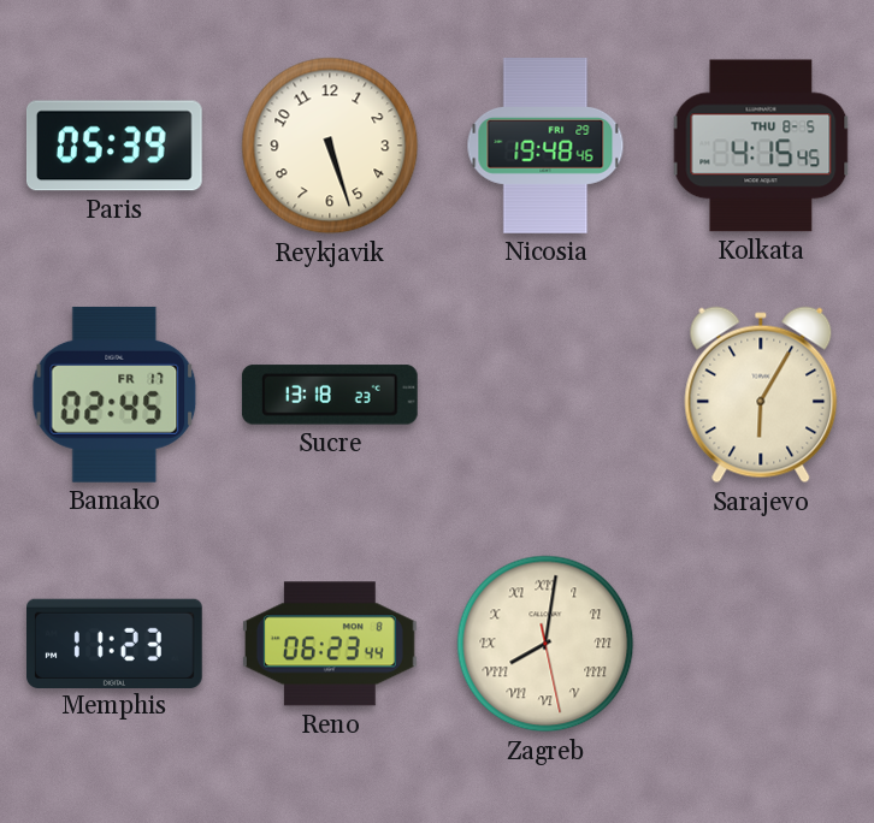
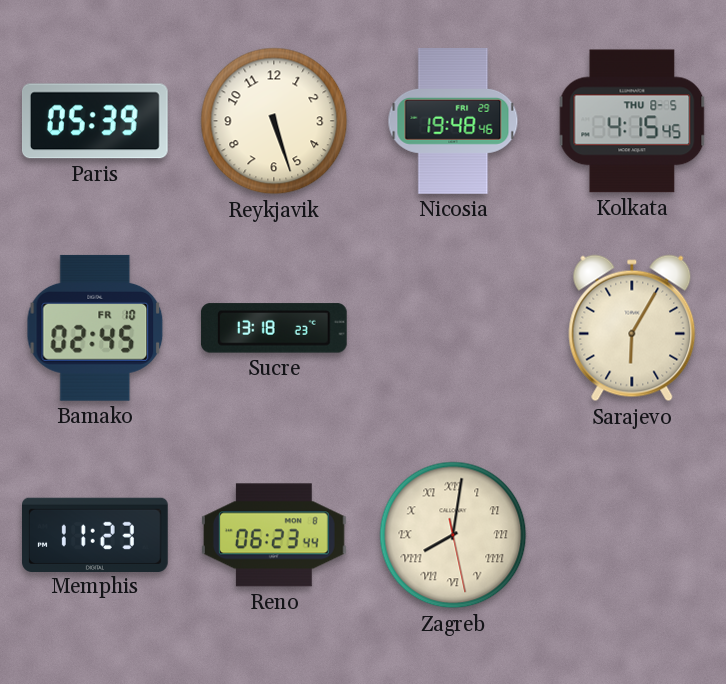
Bamako date: FR 17 -> FR 10 (95, 328)
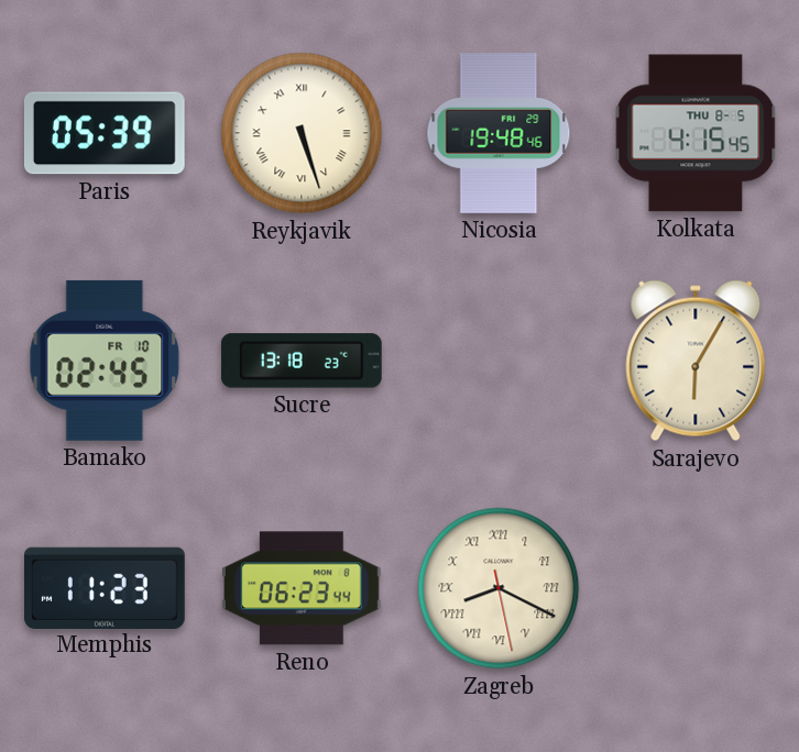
Reykjavik numerals: Arabic -> Roman (302, 133)
Zagreb: 8:01 -> 8:19 (499, 588)
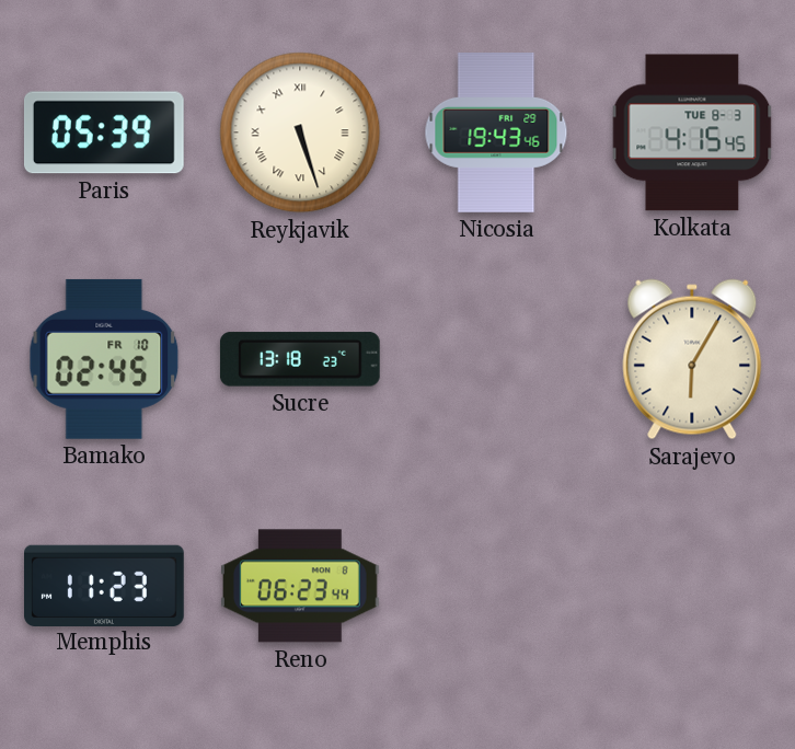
Nicosia: 19:48 -> 19:43 (496, 134)
Kolkata date: THU 8-5 -> TUE 8-3 (692, 132)
Zagreb: 8:19 -> none (499, 588)
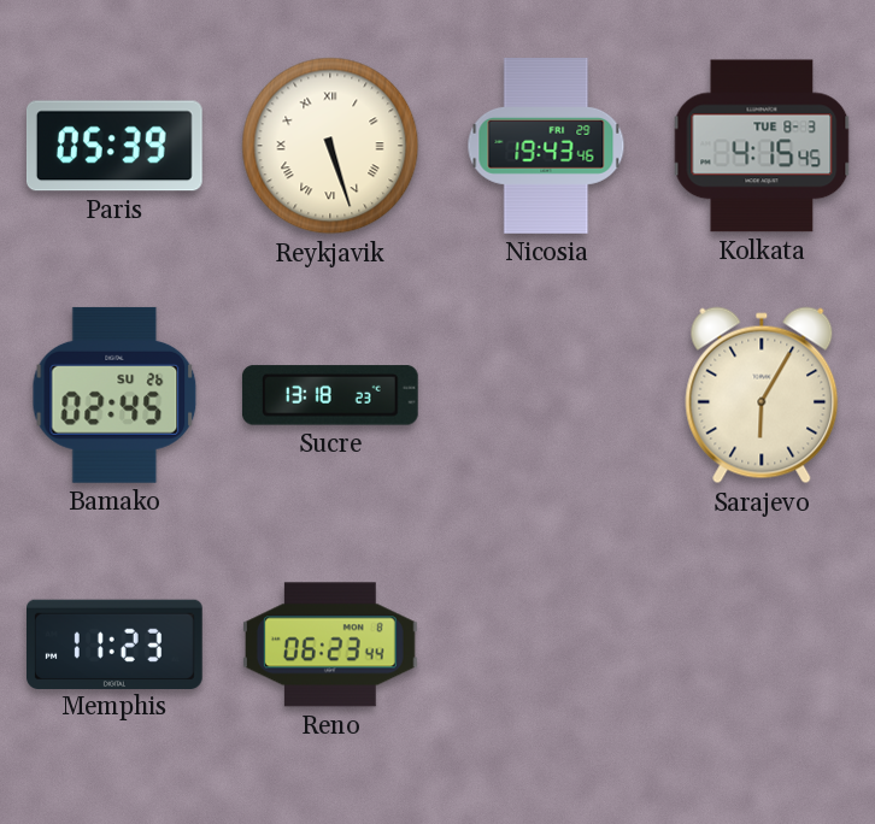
Bamako date: FR 10 -> SU 26 (114, 395)
